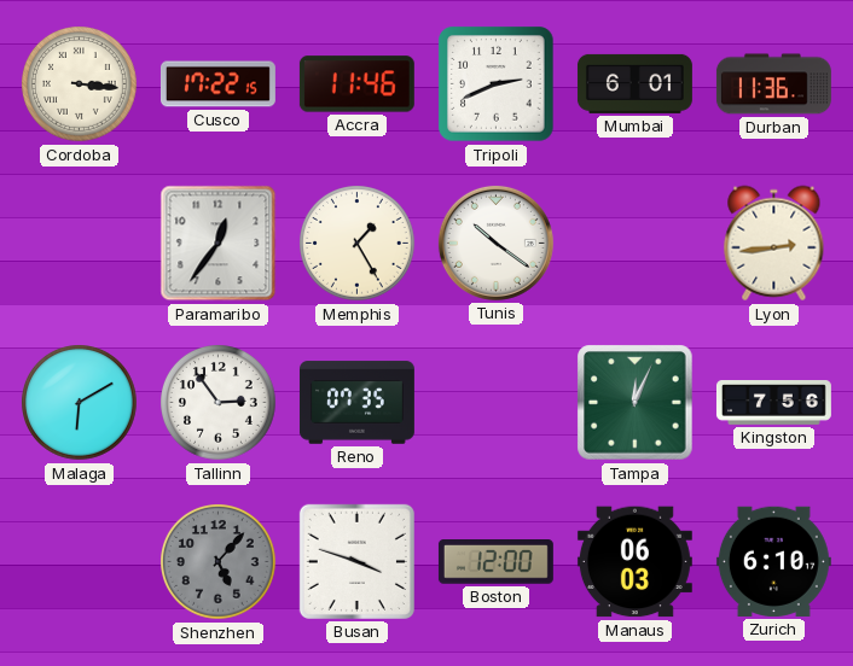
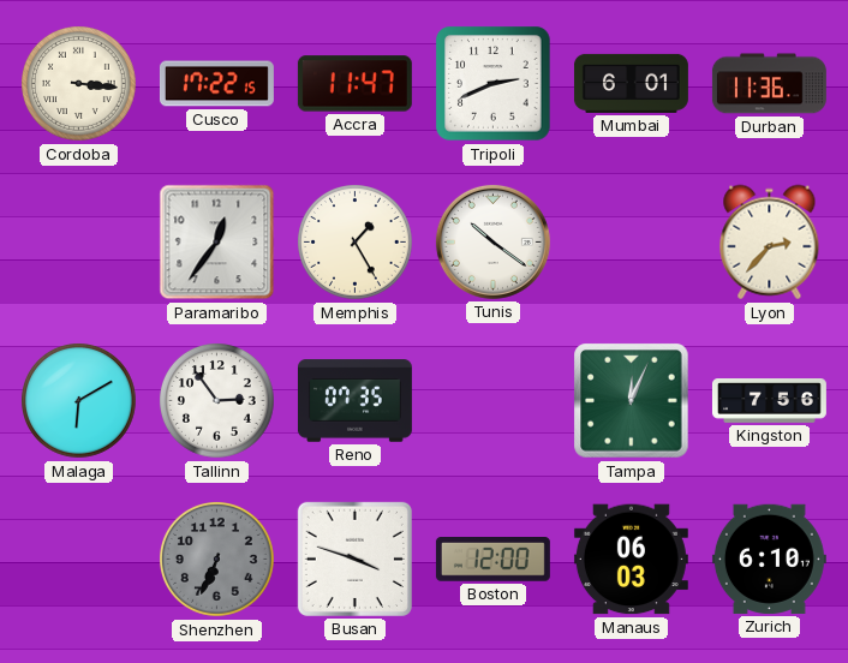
Accra: 11:46 -> 11:47 (354, 84)
Lyon: 2:44 -> 2:37 (770, 243)
Shenzhen: 5:07 -> 6:34 (217, 560)
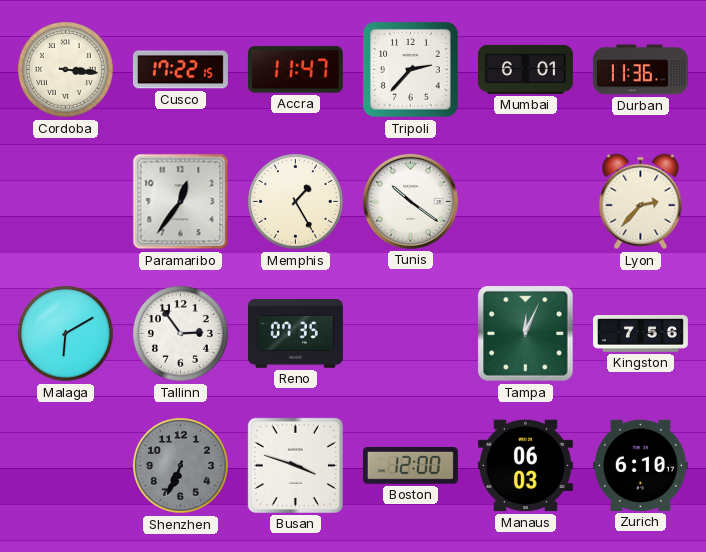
Tripoli: 2:41 -> 2:37 (411, 70)
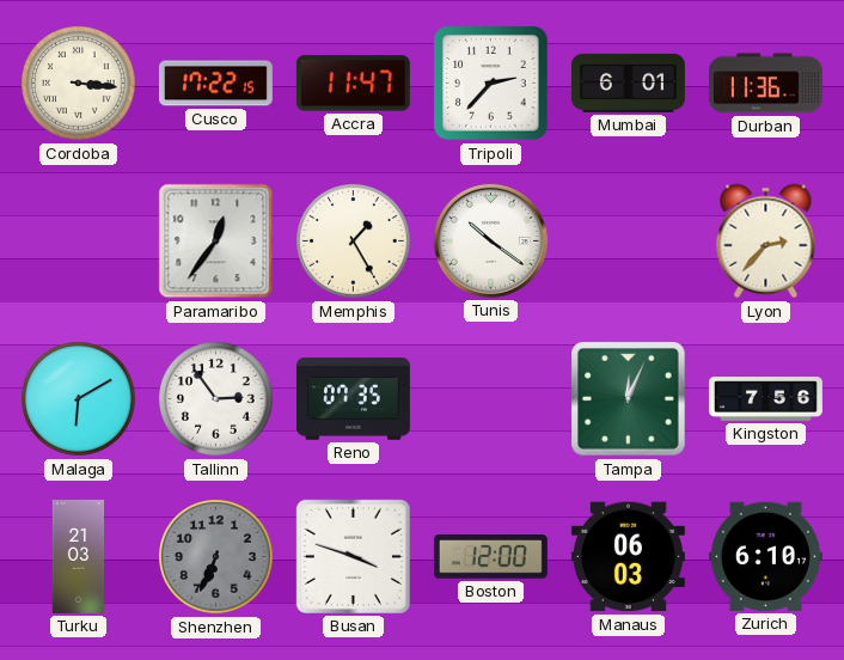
Turku: none -> 21:03 (79, 556)
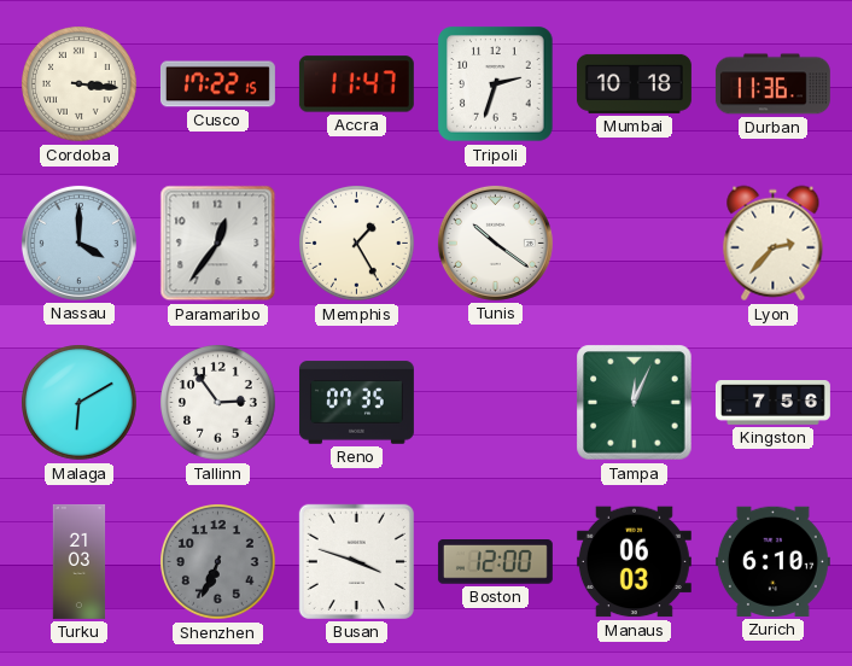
Tripoli: 2:37 -> 2:33 (496, 84)
Mumbai: 6:01 -> 10:18 (634, 83)
Nassau: none -> 4:00 (78, 243)
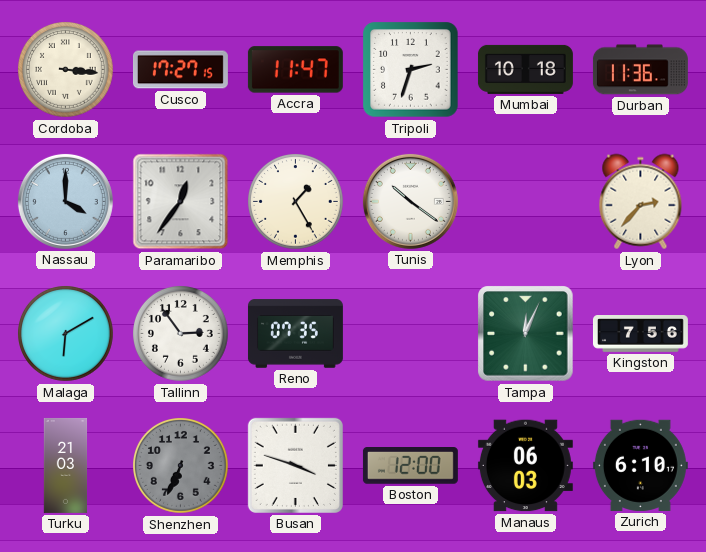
Cusco: 17:22 -> 17:27 (180, 70)
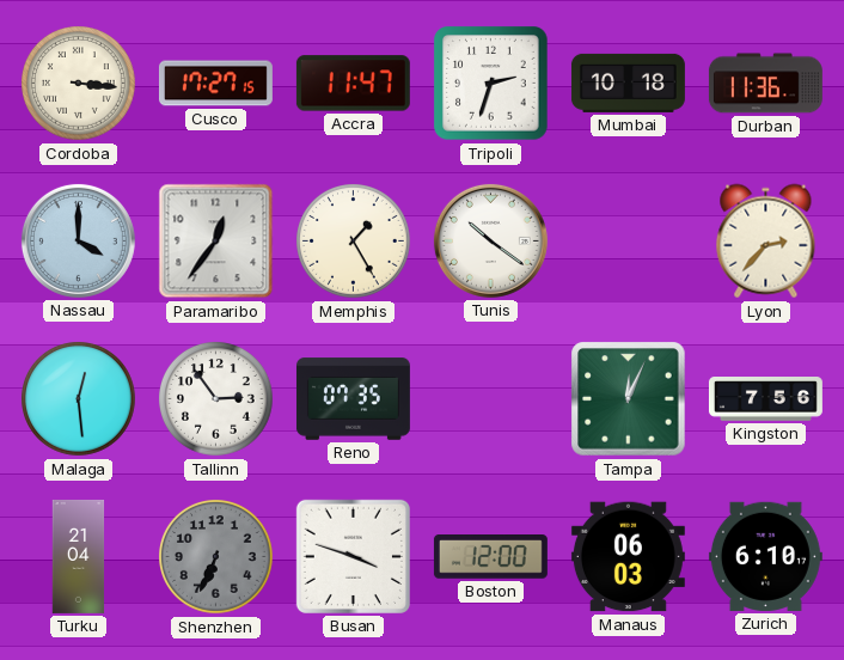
Malaga: 6:10 -> 12:29 (79, 399)
Turku: 21:03 -> 21:04 (79, 556)
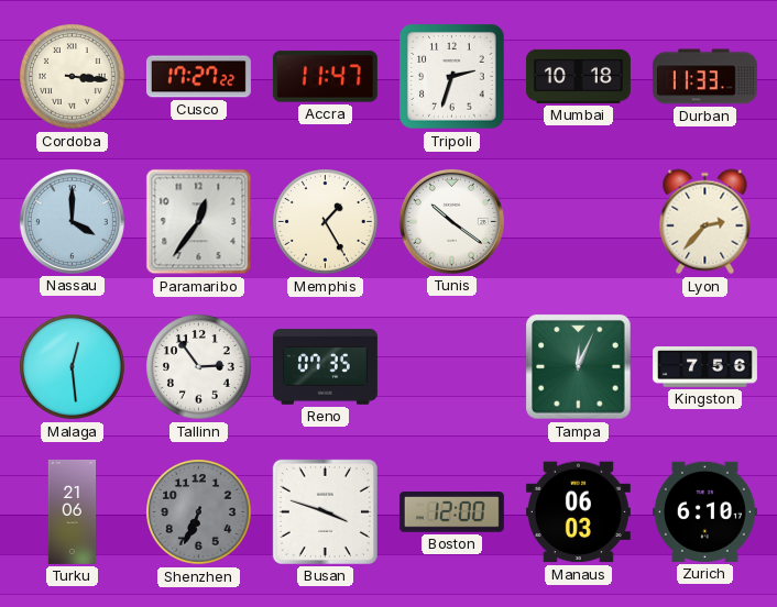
Cusco: 17:27:15 -> 17:27:22 (198, 77)
Durban: 11:36 -> 11:33 (704, 77)
Turku: 21:04 -> 21:06 (73, 511)
